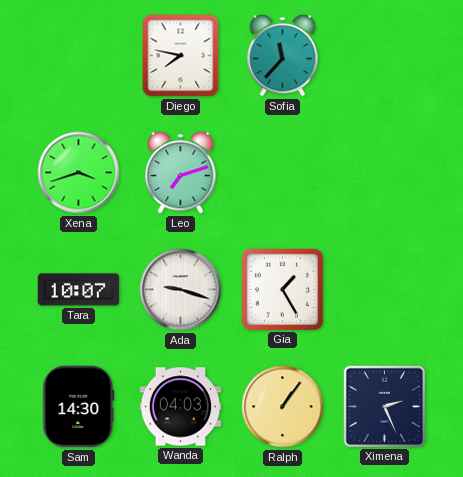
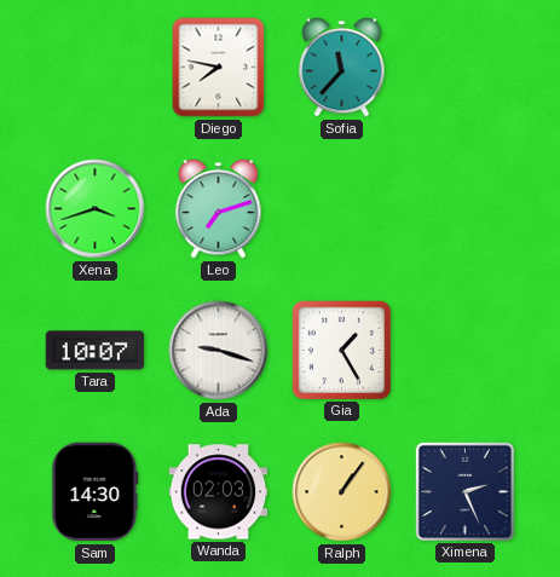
Wanda: 04:03 -> 02:03 (219, 492)
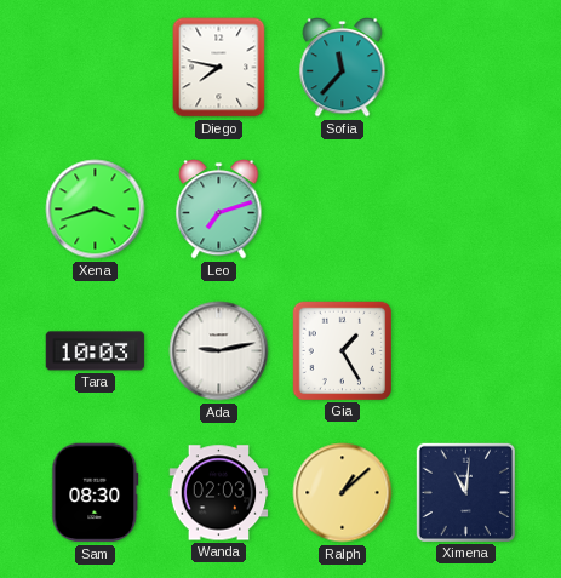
Tara: 10:07 -> 10:03 (96, 351)
Ada: 9:18 -> 9:13 (219, 351)
Sam: 14:30 -> 08:30 (96, 493)
Ralph: 1:06 -> 1:08 (343, 493)
Ximena: 2:26 -> 11:01 (465, 492)
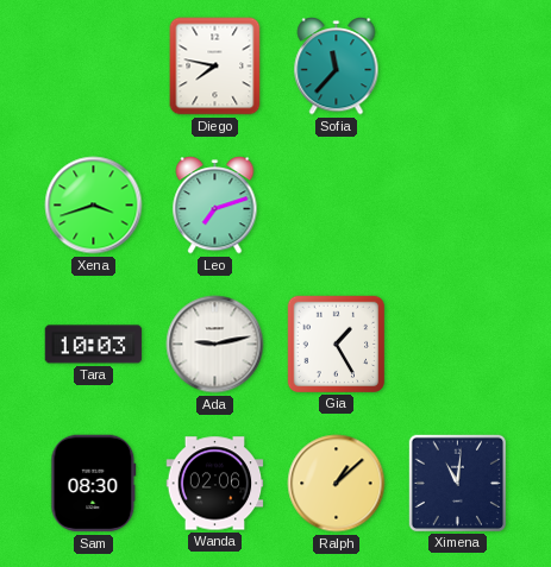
Wanda: 02:03 -> 02:06 (215, 484)
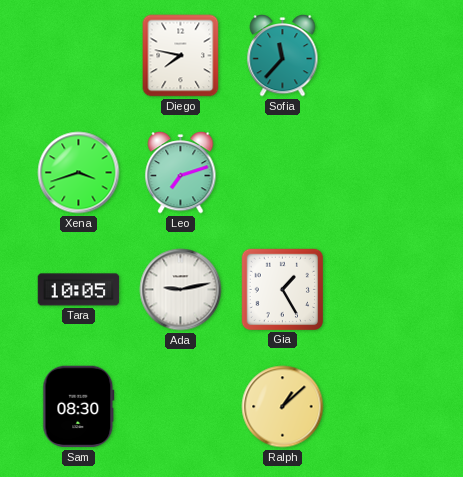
Tara: 10:03 -> 10:05 (79, 290)
Wanda: 02:06 -> none (215, 484)
Ximena: 11:01 -> none (457, 483)
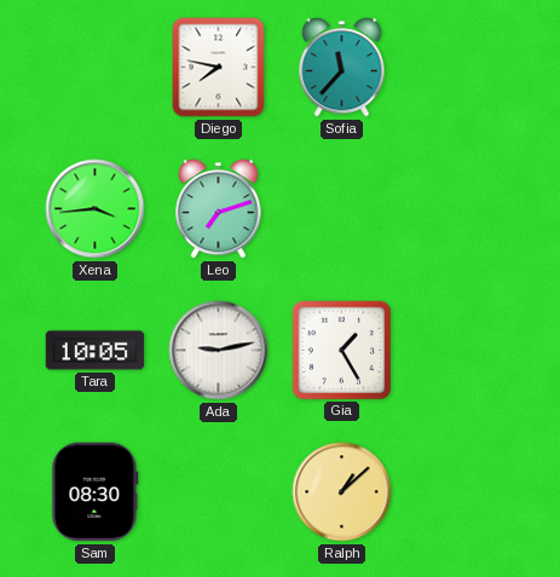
Xena: 3:42 -> 3:44 (96, 209)
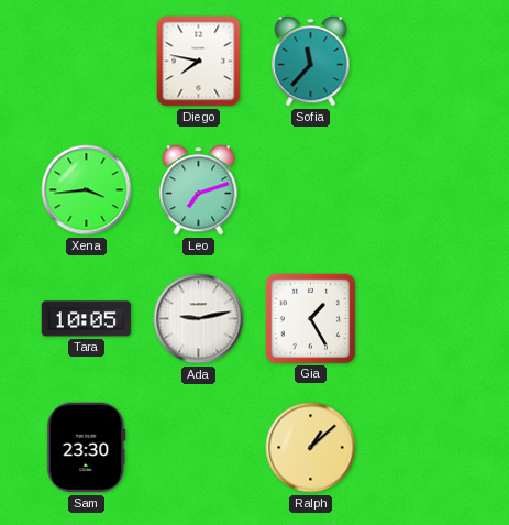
Sam: 08:30 -> 23:30 (87, 448)
